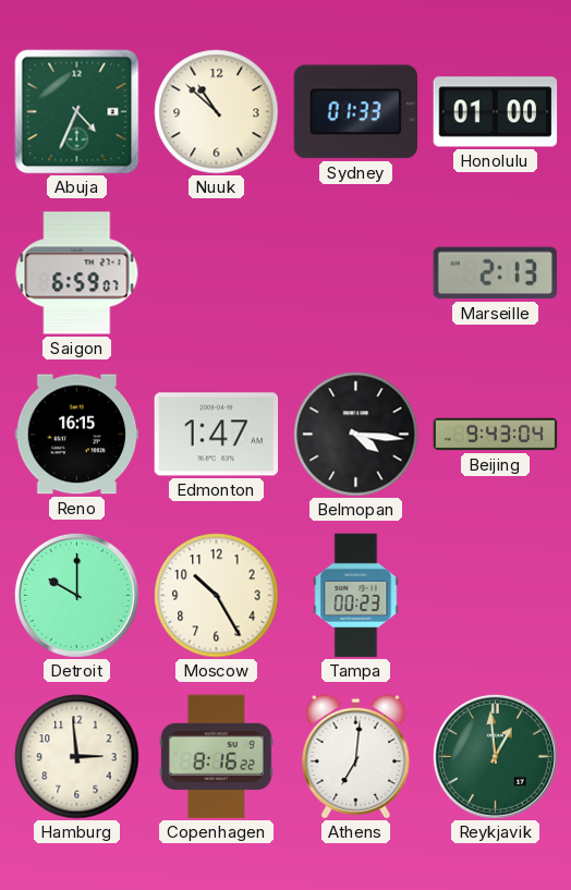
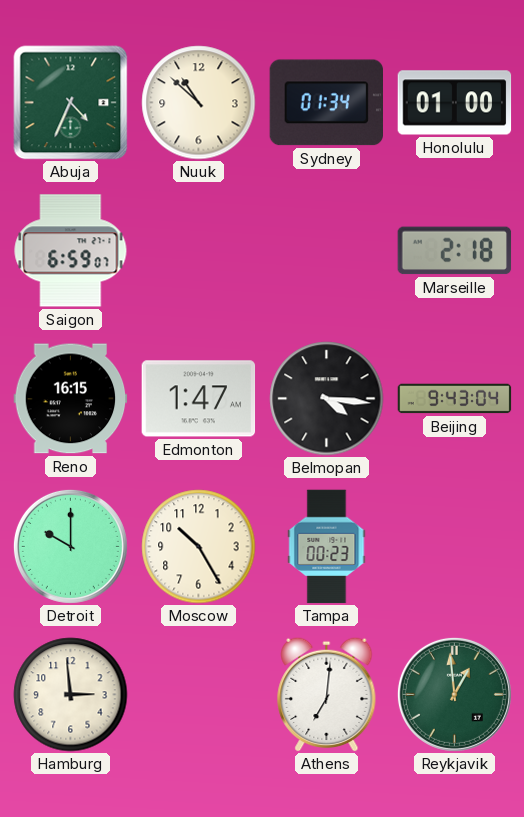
Sydney: 01:33 -> 01:34 (326, 103)
Marseille: 2:13 -> 2:18 (455, 251)
Copenhagen: 8:16 -> none (216, 757)
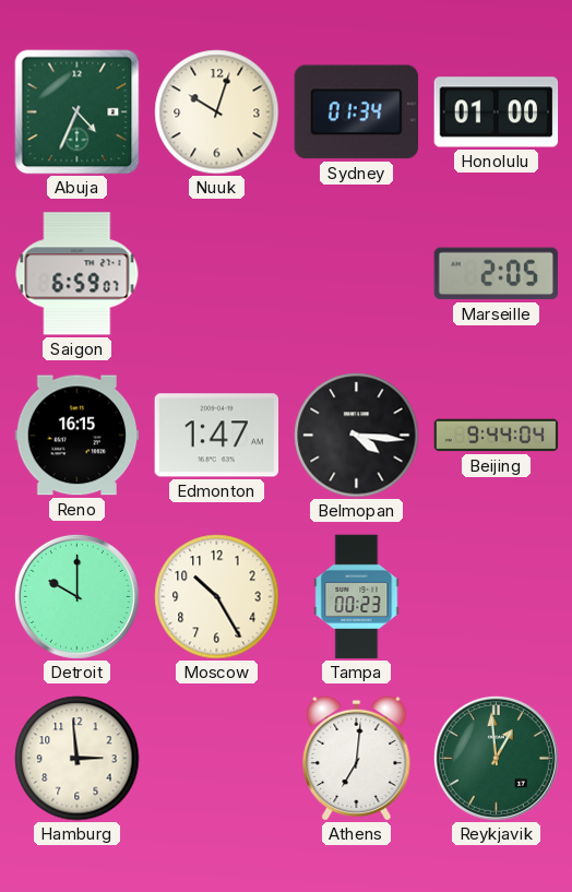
Nuuk: 10:52 -> 10:03 (217, 112)
Marseille: 2:18 -> 2:05 (497, 274)
Beijing: 9:43 -> 9:44 (497, 436)
